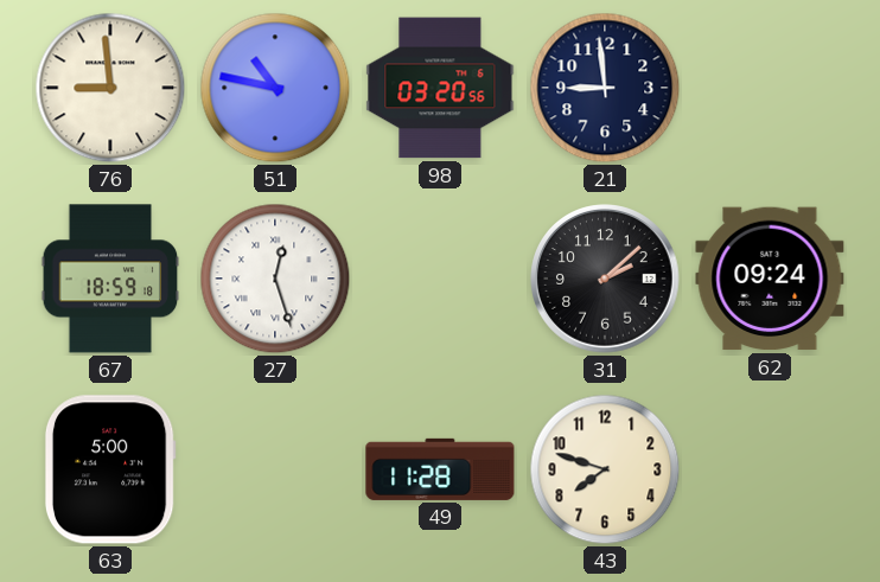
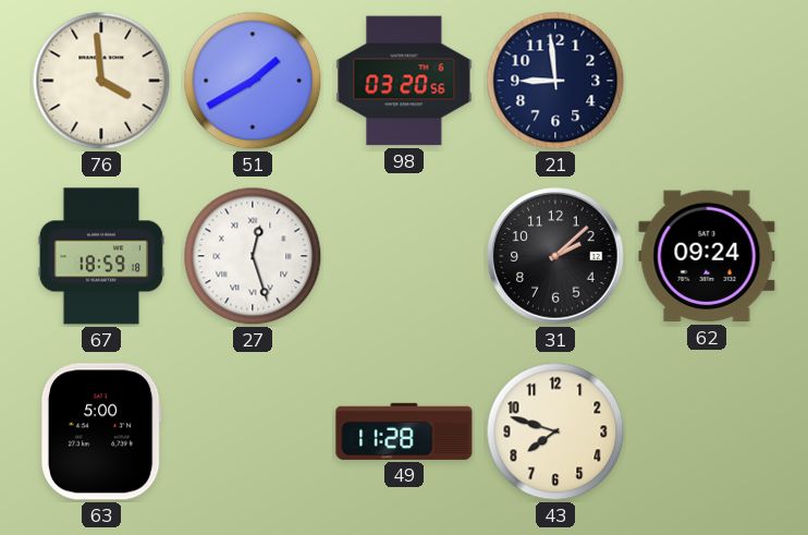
76: 8:59 -> 3:59 (101, 81)
51: 10:47 -> 1:40 (253, 81)
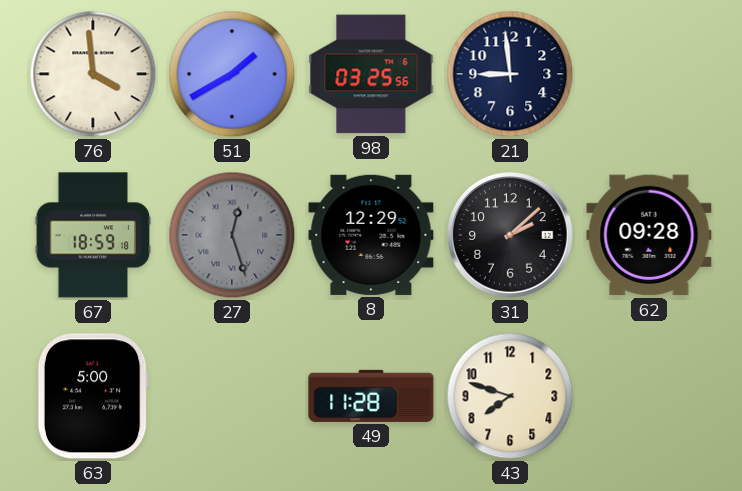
98: 03:20 -> 03:25 (371, 74)
27 dial: white -> grey (232, 235)
8: none -> 12:29 (371, 235)
62: 09:24 -> 09:28 (649, 235)
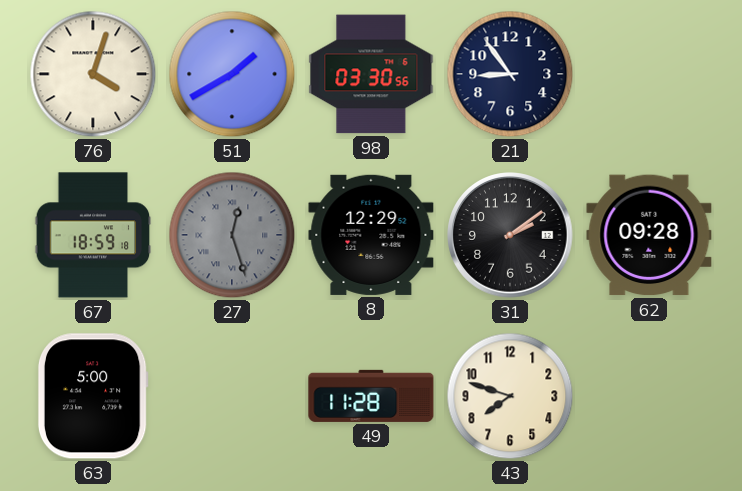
76: 3:59 -> 4:03 (93, 74)
98: 03:25 -> 03:30 (371, 74)
21: 8:59 -> 8:54 (510, 74)
31: 2:08 -> 2:09 (510, 235)
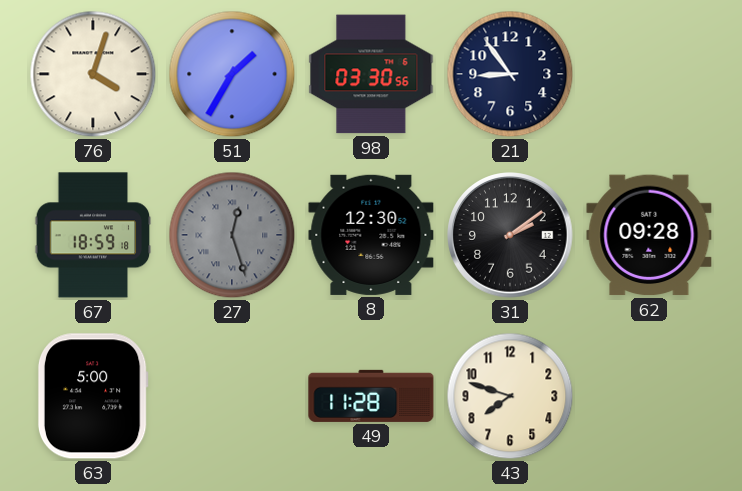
51: 1:40 -> 1:35 (232, 74)
8: 12:29 -> 12:30 (371, 235)
